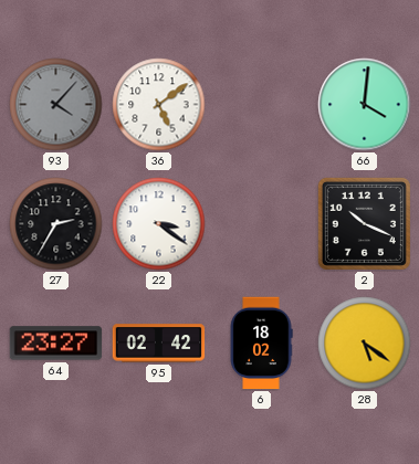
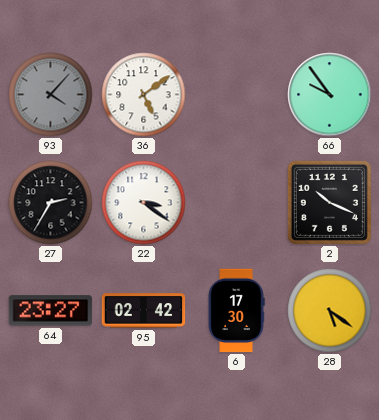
66: 4:01 -> 9:54 (330, 95)
6: 18:02 -> 17:30 (236, 311)
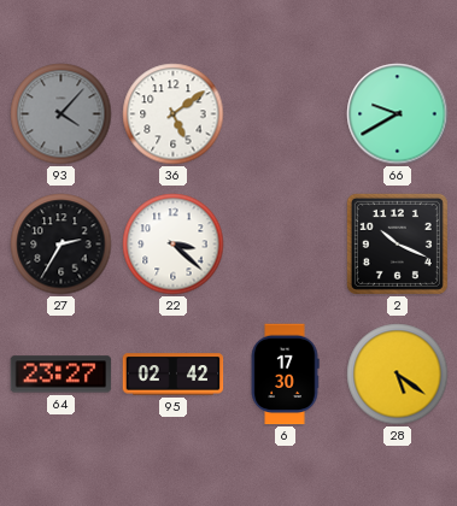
66: 9:54 -> 9:40 (398, 114)
22: 3:21 -> 3:22 (174, 245)
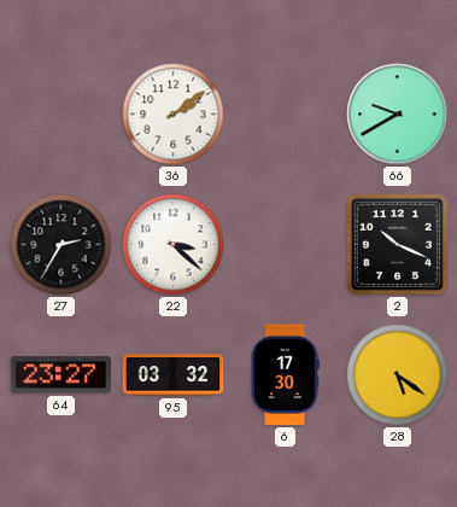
93: 4:07 -> none (61, 114)
36: 5:09 -> 2:09 (174, 115)
95: 02:42 -> 03:32 (174, 375)
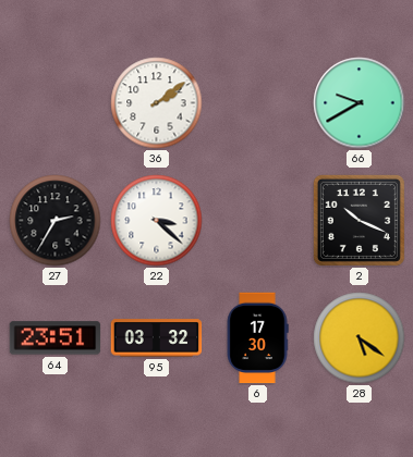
64: 23:27 -> 23:51 (56, 338)
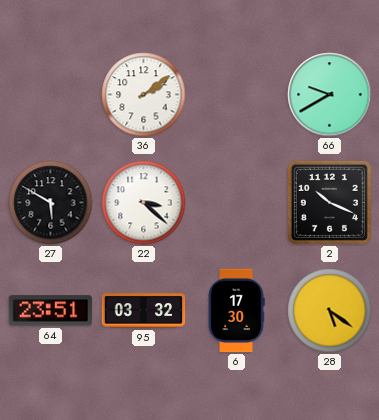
27: 2:35 -> 5:50 (51, 203)
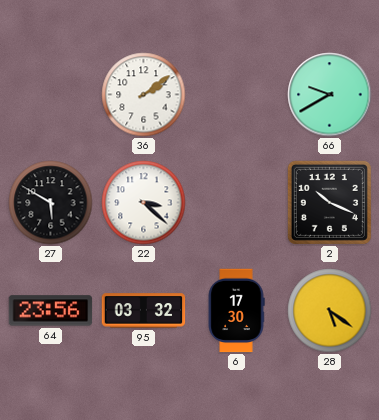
64: 23:51 -> 23:56 (51, 311)
